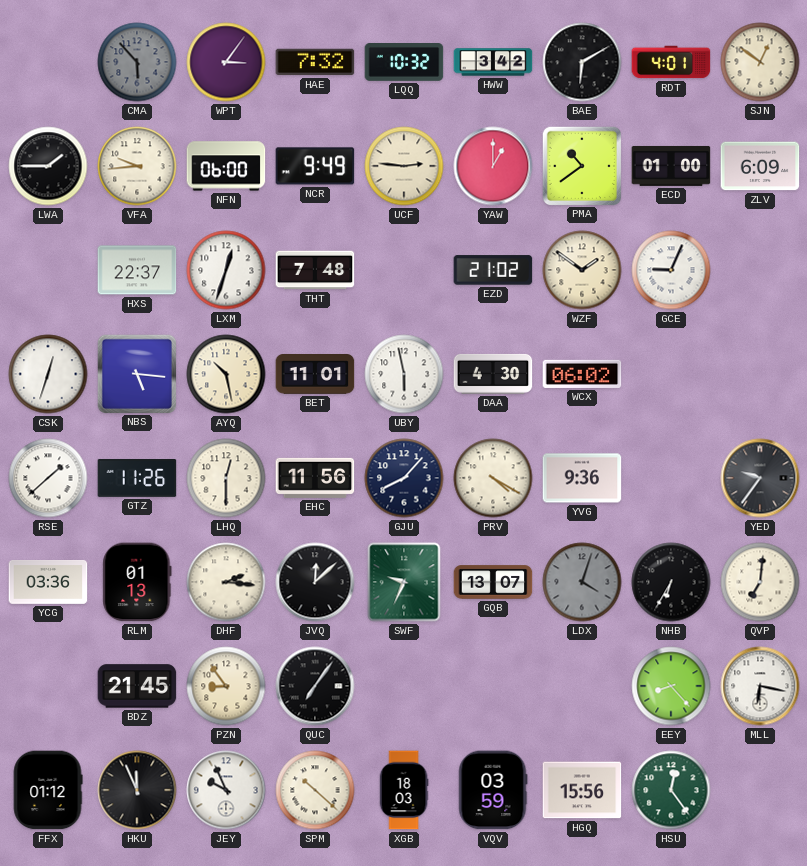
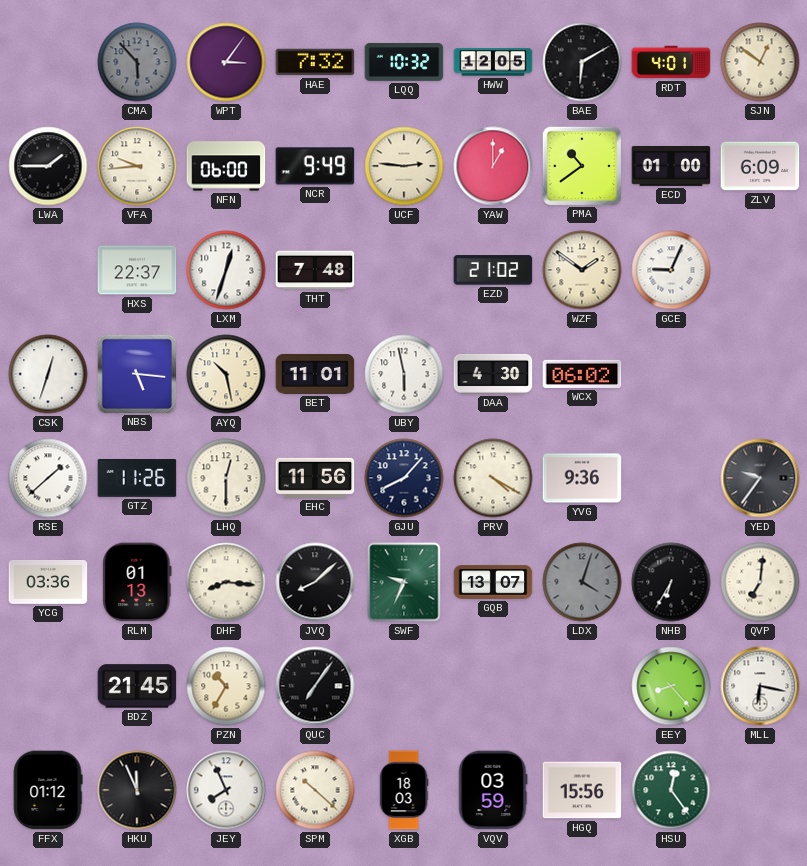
HWW: 3:42 -> 12:05 (493, 62)
DHF: 2:16 -> 8:16 (226, 582)
JVQ: 12:08 -> 8:08 (315, 582)
PZN: 8:54 -> 10:35 (226, 686)
JEY: 9:56 -> 7:56 (226, 790)
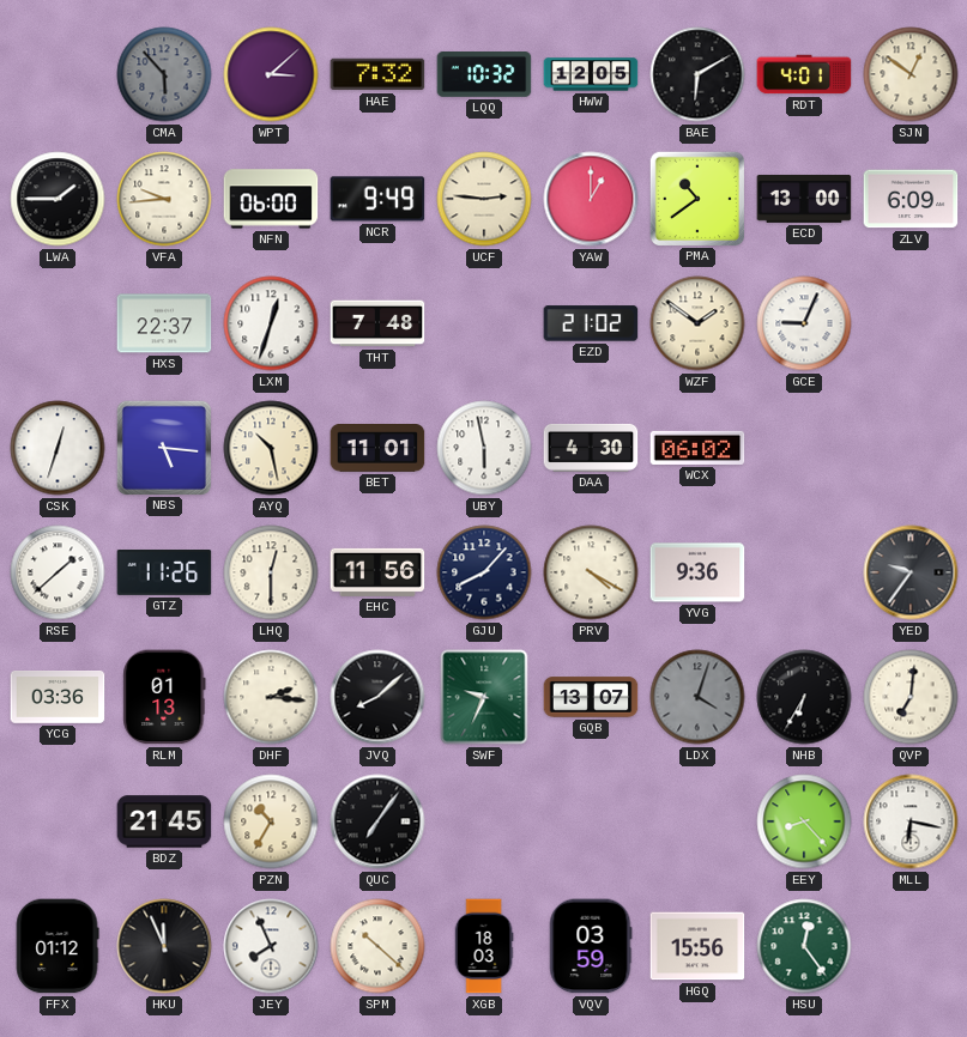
WPT: 3:06 -> 3:08 (271, 74)
ECD: 01:00 -> 13:00 (804, 199)
DHF: 8:16 -> 2:16 (271, 697)
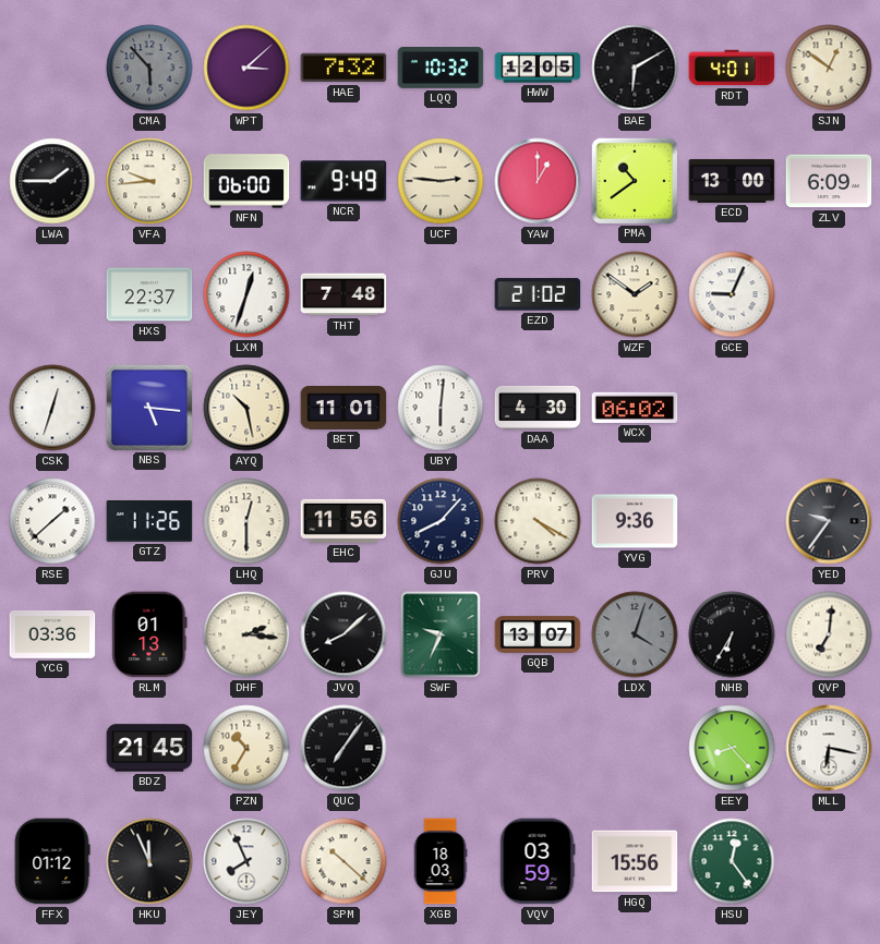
UBY: 5:58 -> 6:01 (441, 408)
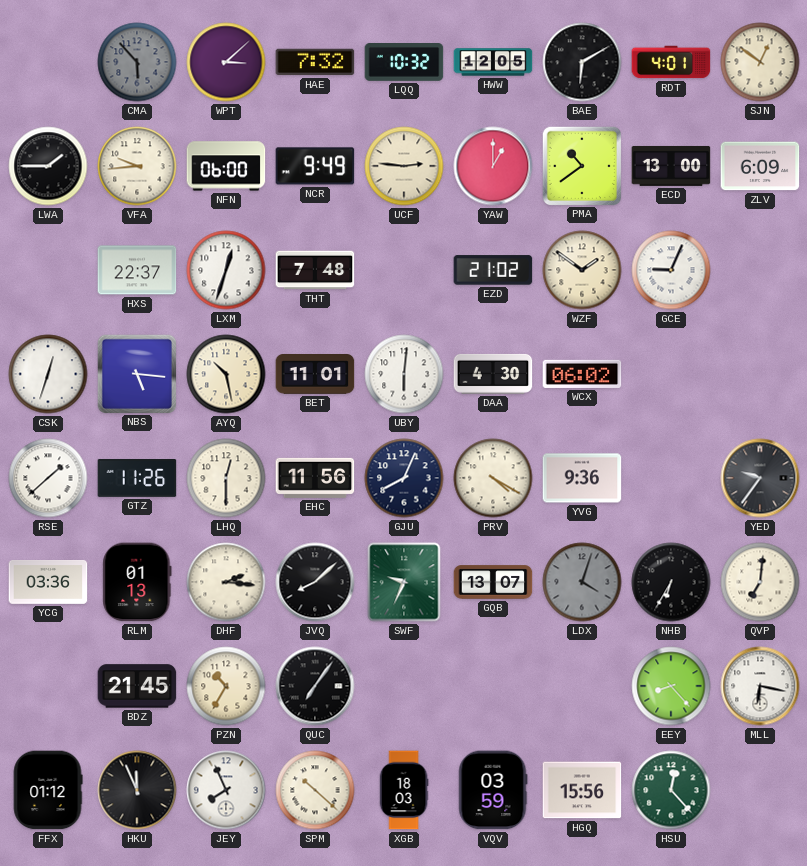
GJU: 8:07 -> 8:04 (404, 478)
HSU: 12:24 -> 12:23 (671, 790)
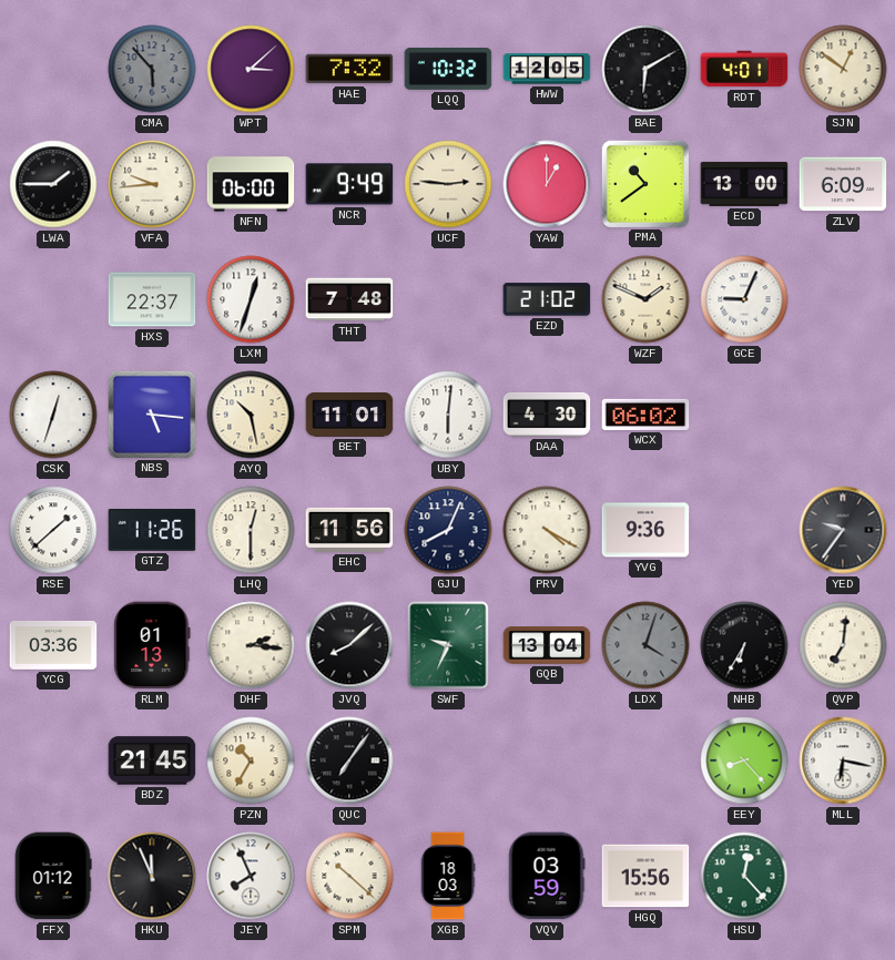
WZF: 1:51 -> 1:49 (645, 299)
GQB: 13:07 -> 13:04 (547, 645)
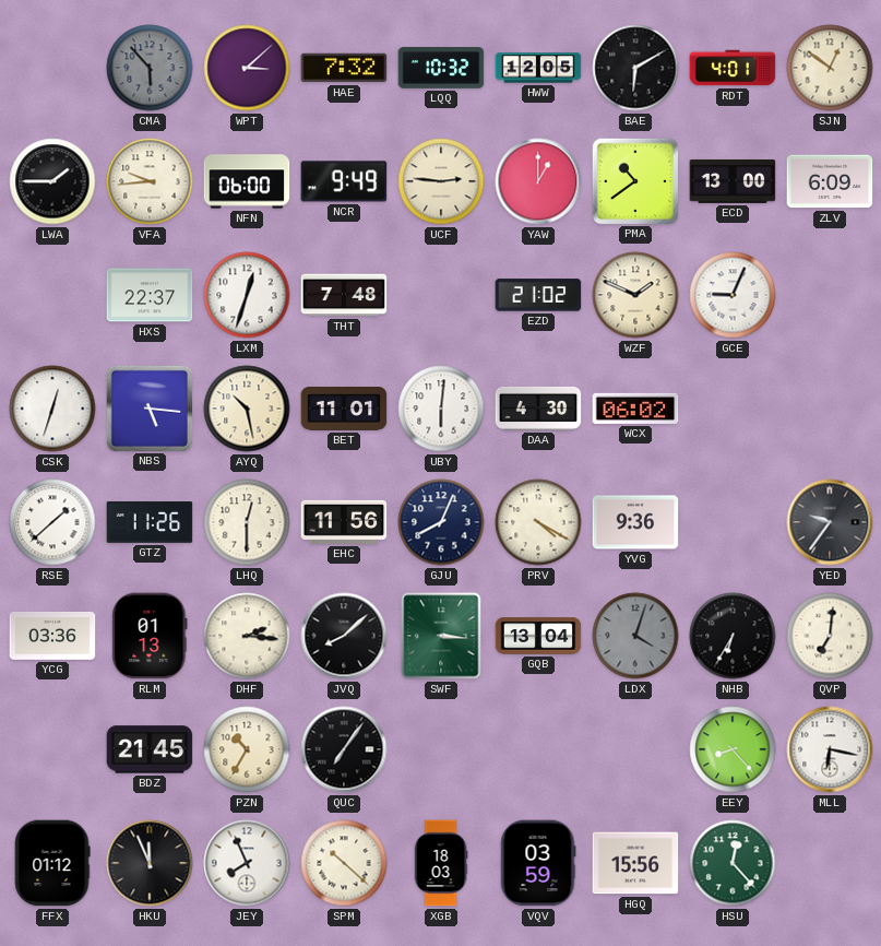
SWF: 9:34 -> 3:16 (441, 636)
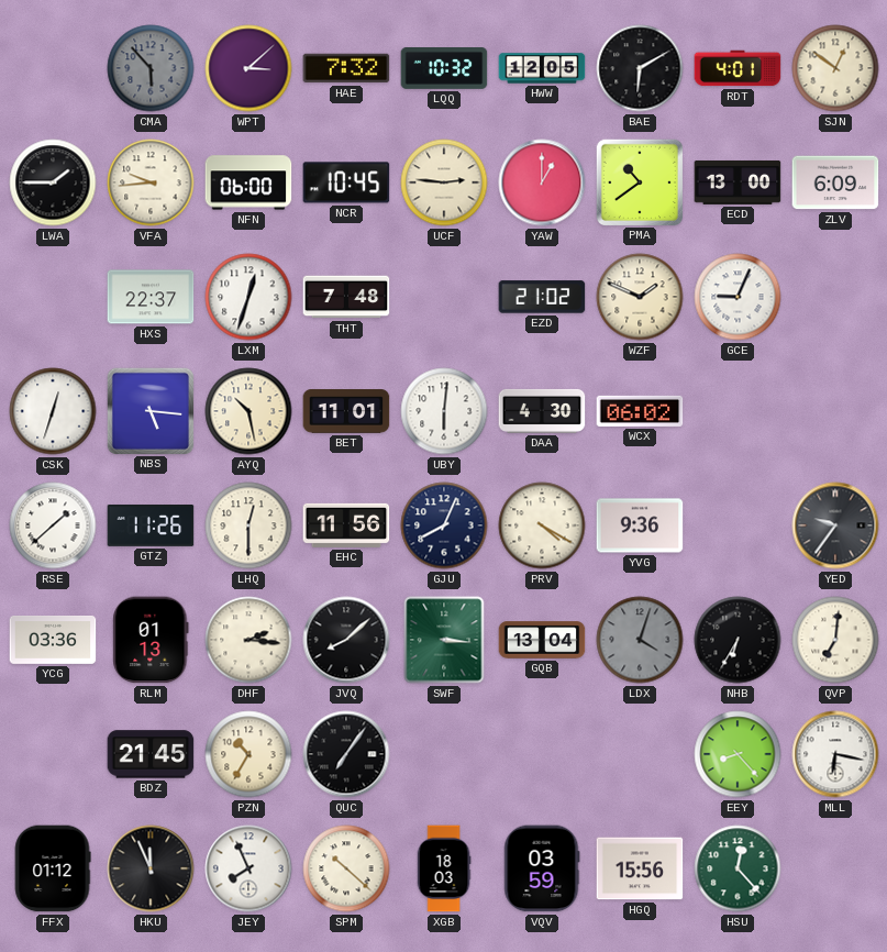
NCR: 9:49 -> 10:45 (346, 182)
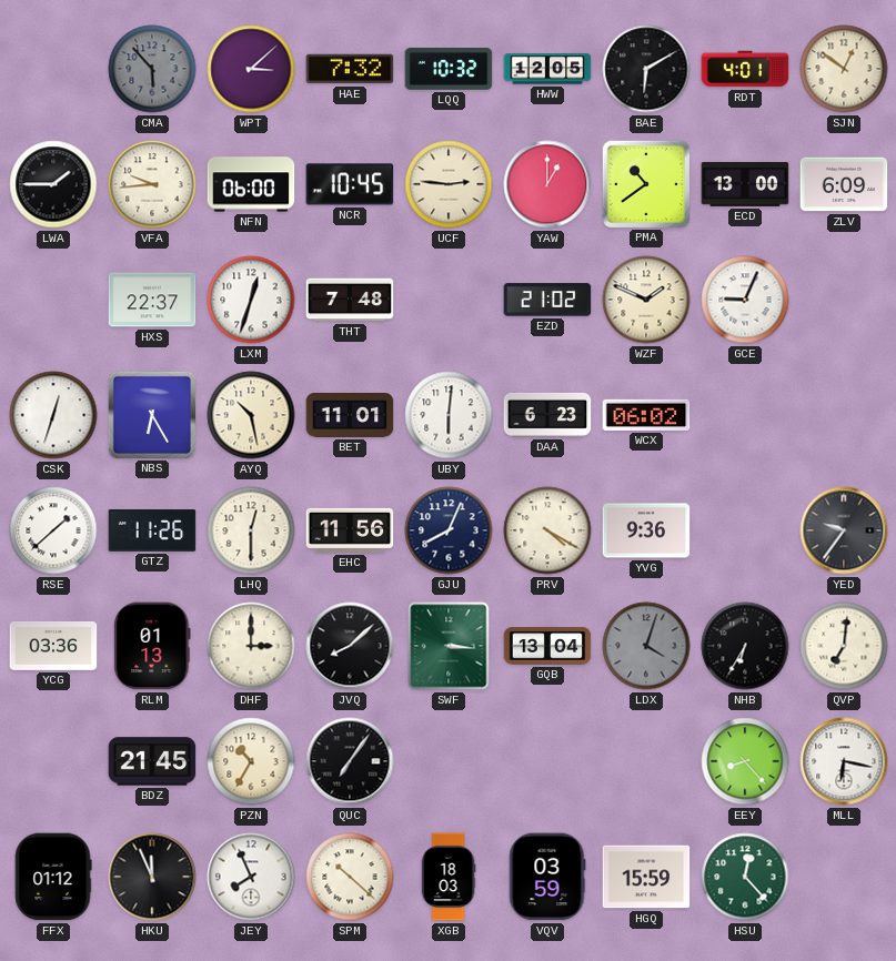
NBS: 5:16 -> 6:25 (151, 414)
DAA: 4:30 -> 6:23 (547, 415)
DHF: 2:16 -> 3:00 (251, 646)
HGQ: 15:56 -> 15:59 (646, 877)
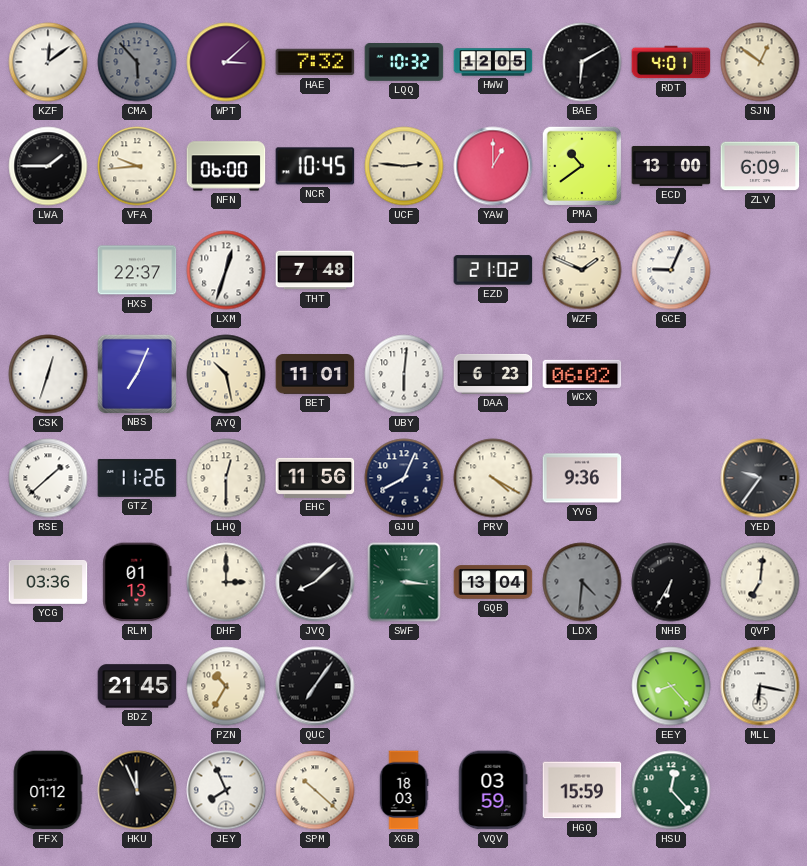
KZF: none -> 12:09 (48, 62)
NBS: 6:25 -> 7:04 (136, 373)
LDX: 4:03 -> 4:31 (582, 582)
